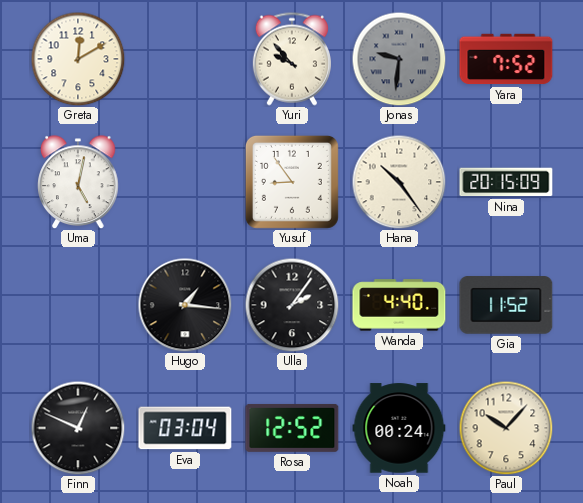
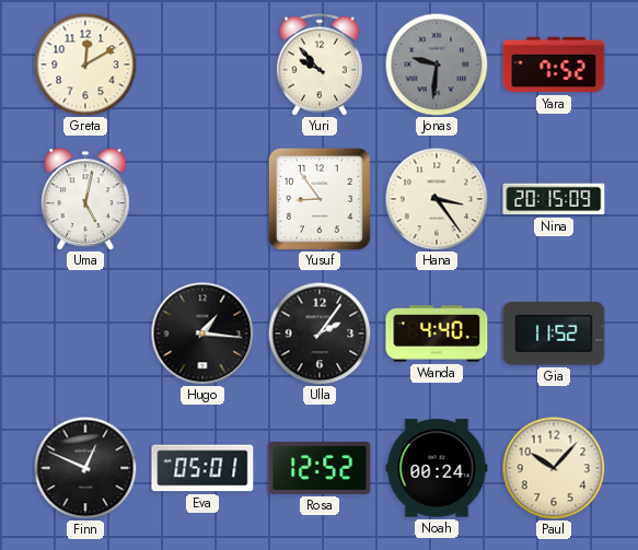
Hana: 10:24 -> 3:24 (437, 199)
Eva: 03:04 -> 05:01 (202, 468)
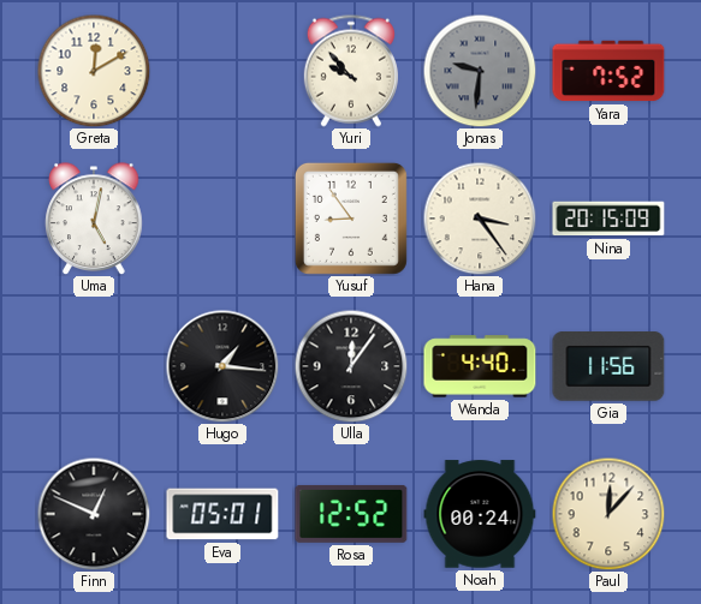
Ulla: 2:06 -> 12:06 (351, 366)
Gia: 11:52 -> 11:56 (608, 366)
Paul: 10:07 -> 12:07 (608, 514)
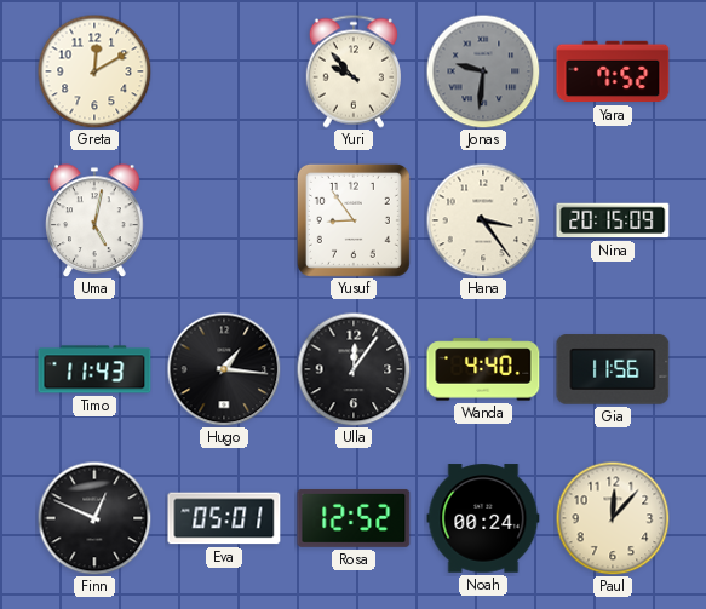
Timo: none -> 11:43 (94, 369)
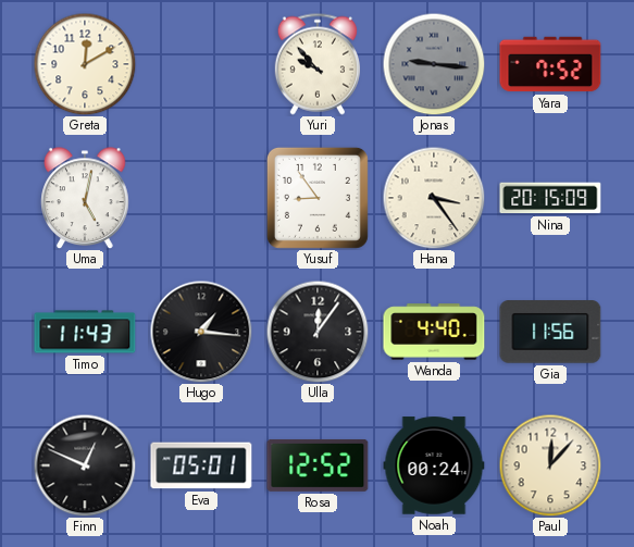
Jonas: 9:31 -> 9:16 (434, 64)
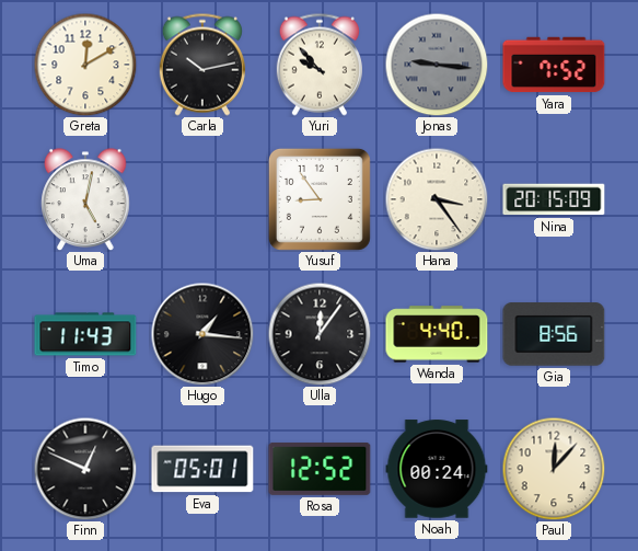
Carla: none -> 10:13 (202, 65)
Gia: 11:56 -> 8:56 (554, 334)
